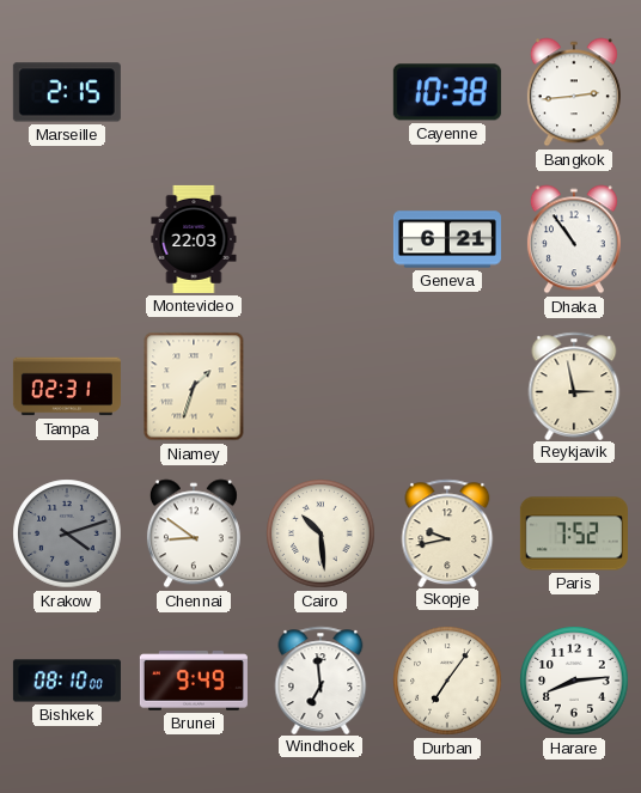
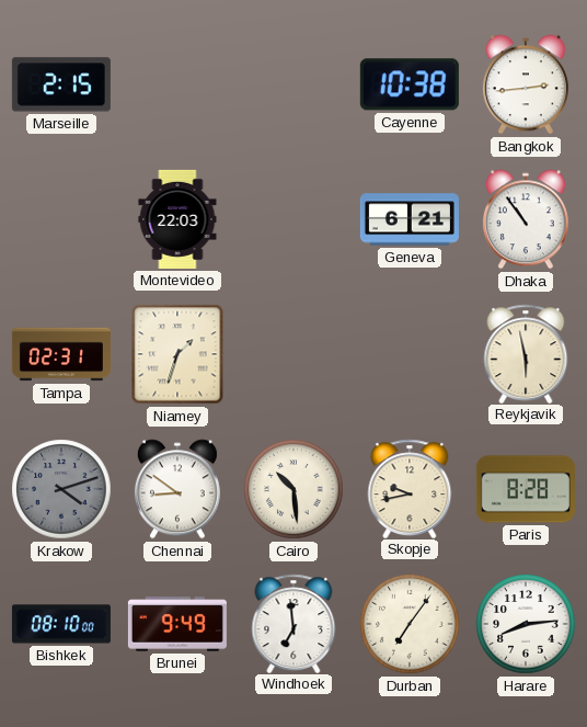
Reykjavik: 2:58 -> 5:58 (526, 353)
Paris: 7:52 -> 8:28 (526, 489)
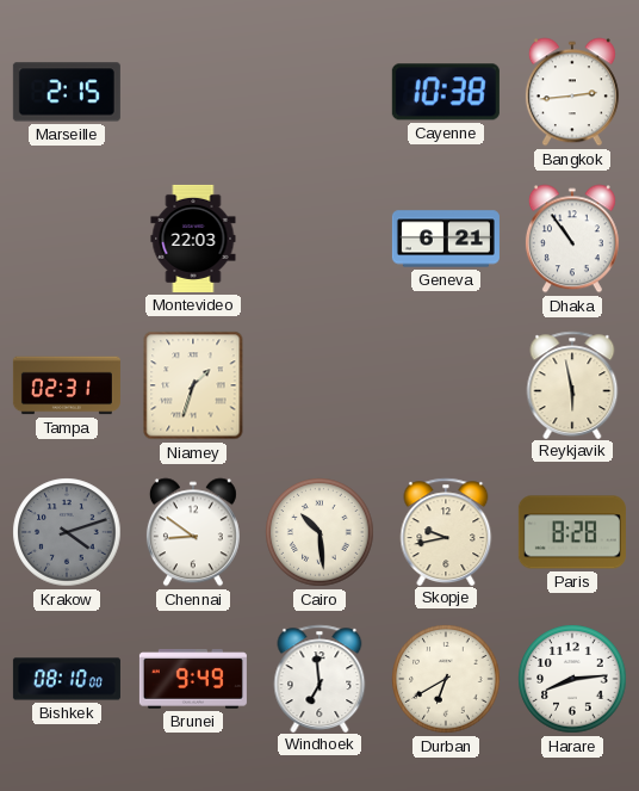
Durban: 7:06 -> 6:40 (446, 679)
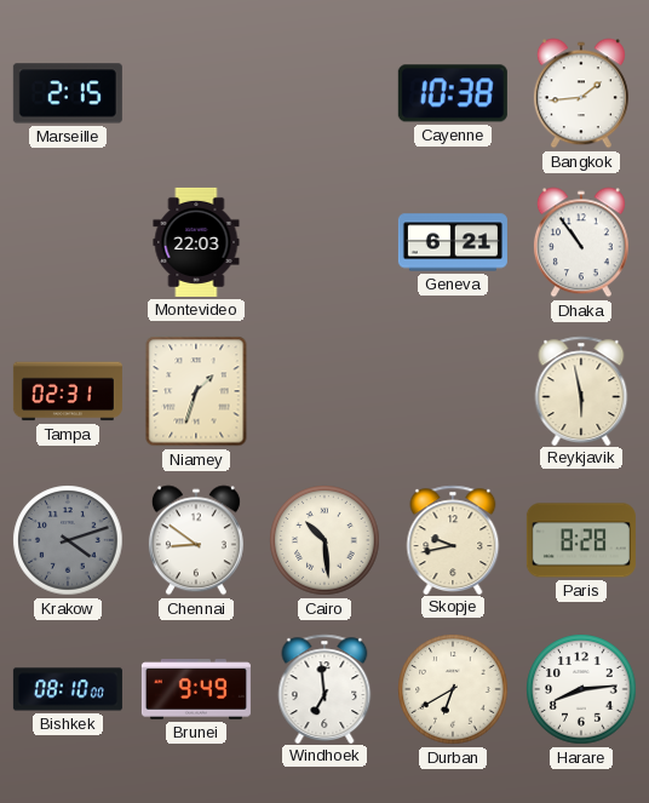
Bangkok: 2:44 -> 1:44 (581, 93)
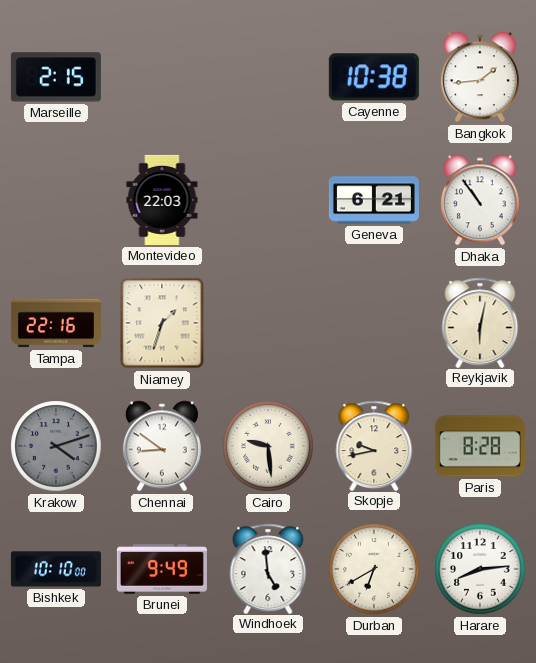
Tampa: 02:31 -> 22:16 (56, 323)
Reykjavik: 5:58 -> 6:02 (480, 322)
Cairo: 10:29 -> 9:29 (268, 446)
Bishkek: 08:10 -> 10:10 (56, 569)
Windhoek: 6:59 -> 4:59 (268, 568)
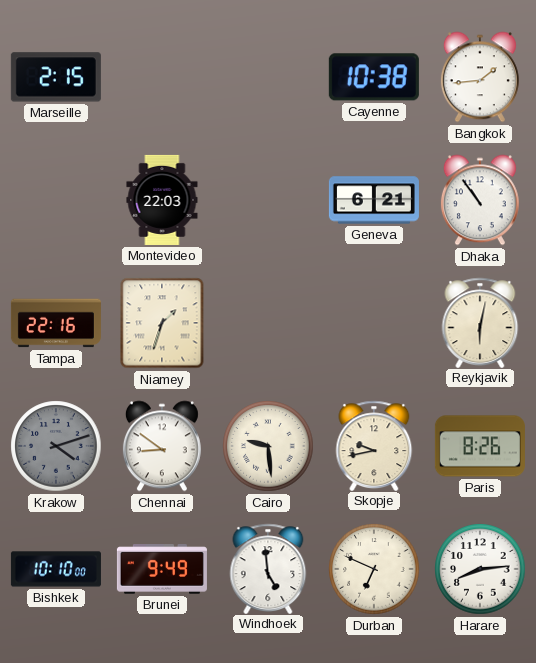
Paris: 8:28 -> 8:26 (480, 446)
Durban: 6:40 -> 6:49 (374, 569)
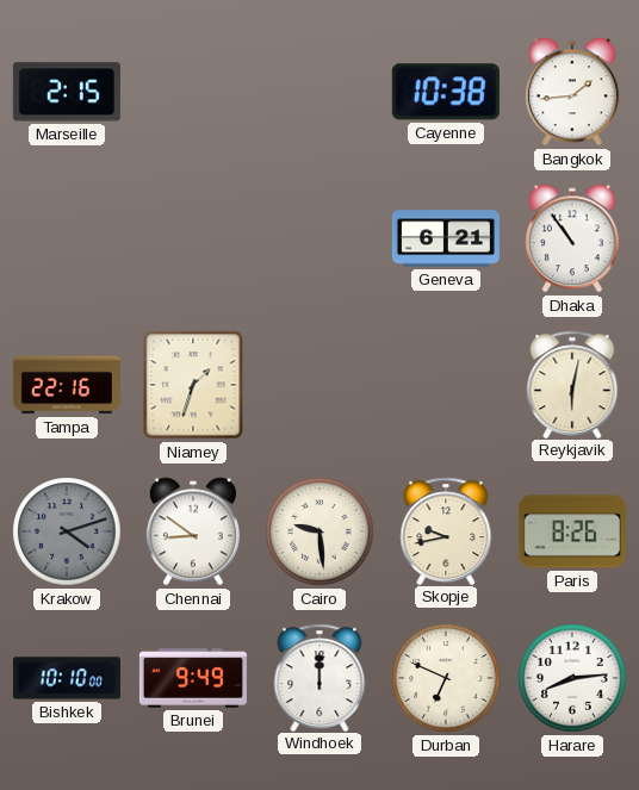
Montevideo: 22:03 -> none (162, 200)
Windhoek: 4:59 -> 12:00 (319, 677)
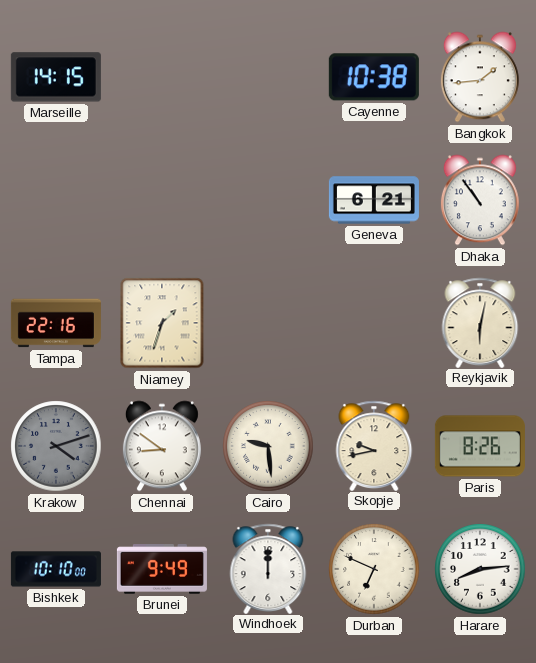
Marseille: 2:15 -> 14:15 (56, 77)
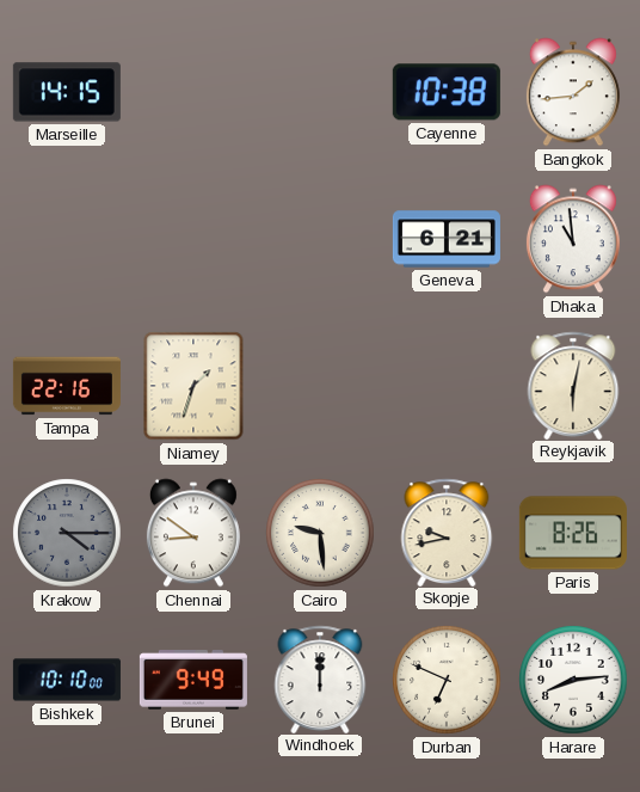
Dhaka: 10:54 -> 10:59 (573, 239)
Krakow: 4:12 -> 4:15 (67, 533)
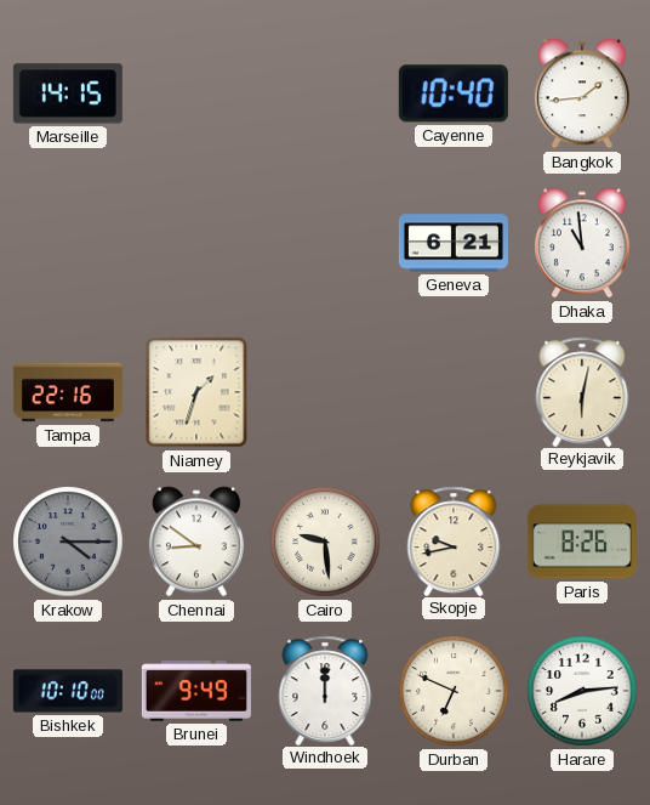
Cayenne: 10:38 -> 10:40 (454, 93)
